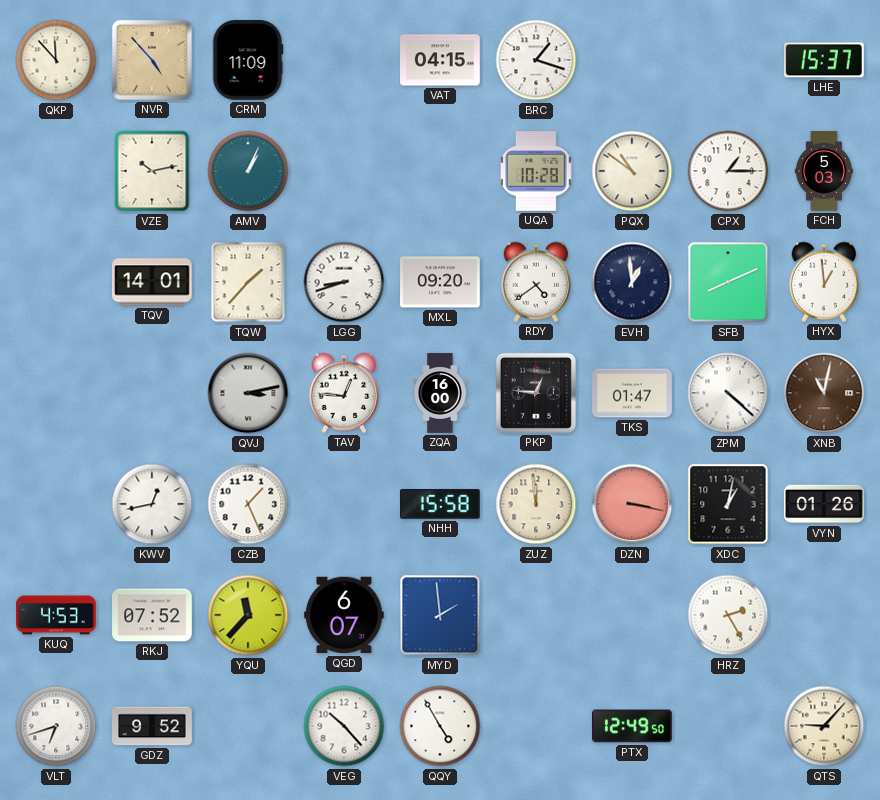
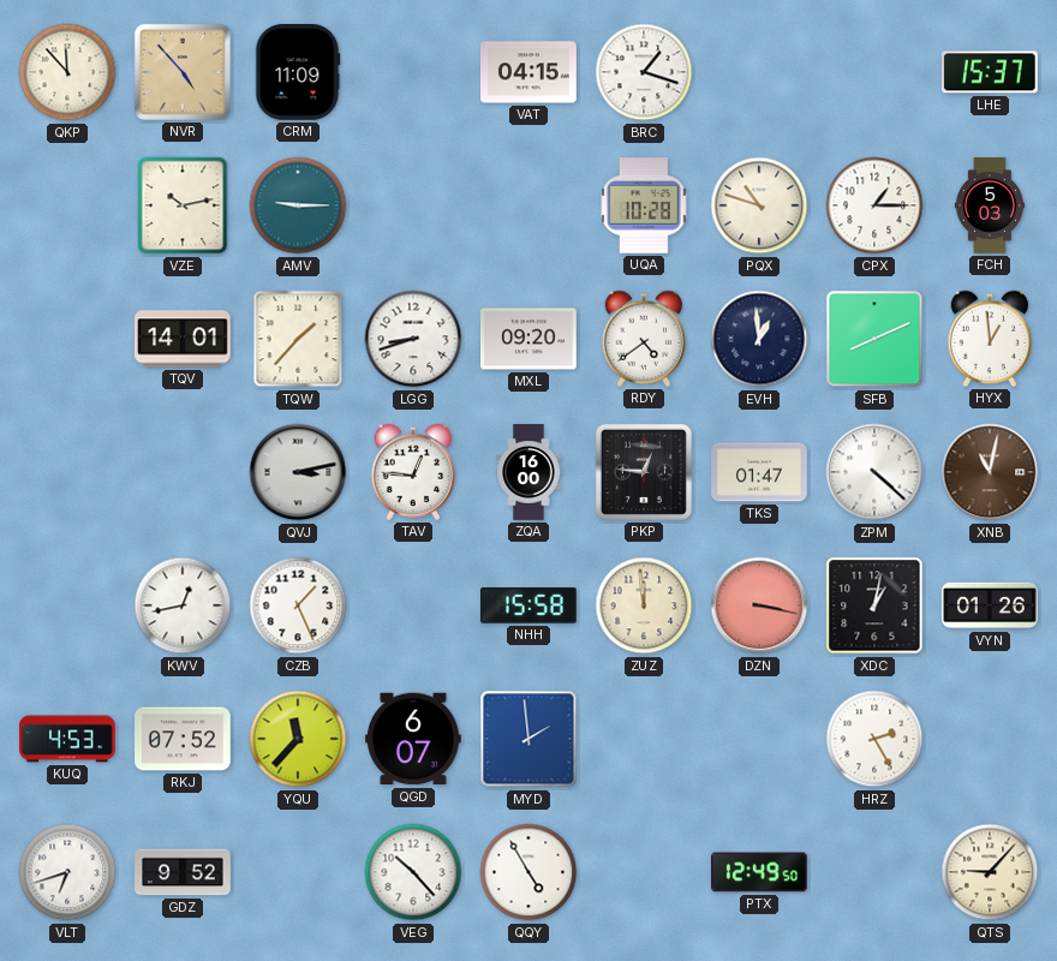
AMV: 1:04 -> 9:15 (298, 205)
PQX: 10:51 -> 10:48 (759, 205)
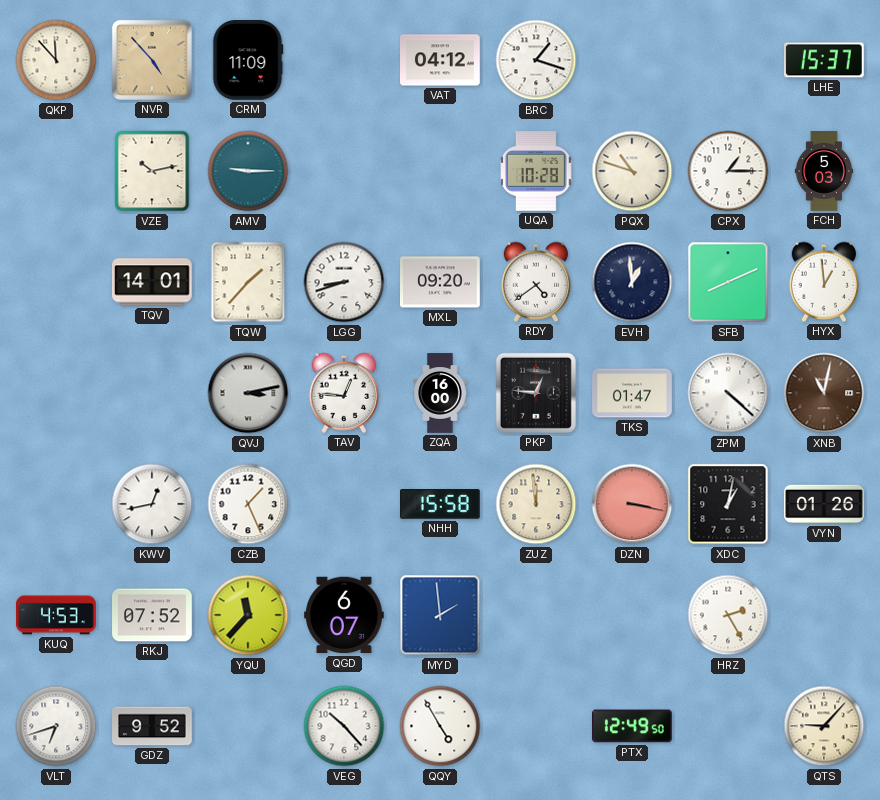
VAT: 04:15 -> 04:12 (440, 60)
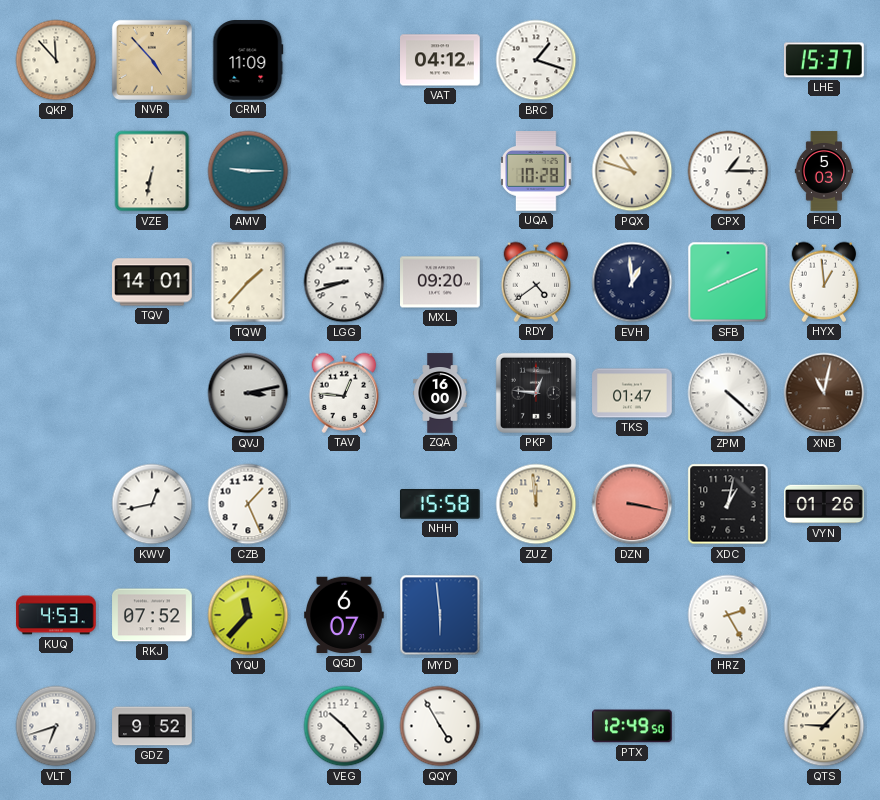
VZE: 10:13 -> 6:32 (152, 171)
MYD: 1:59 -> 5:59 (440, 615)
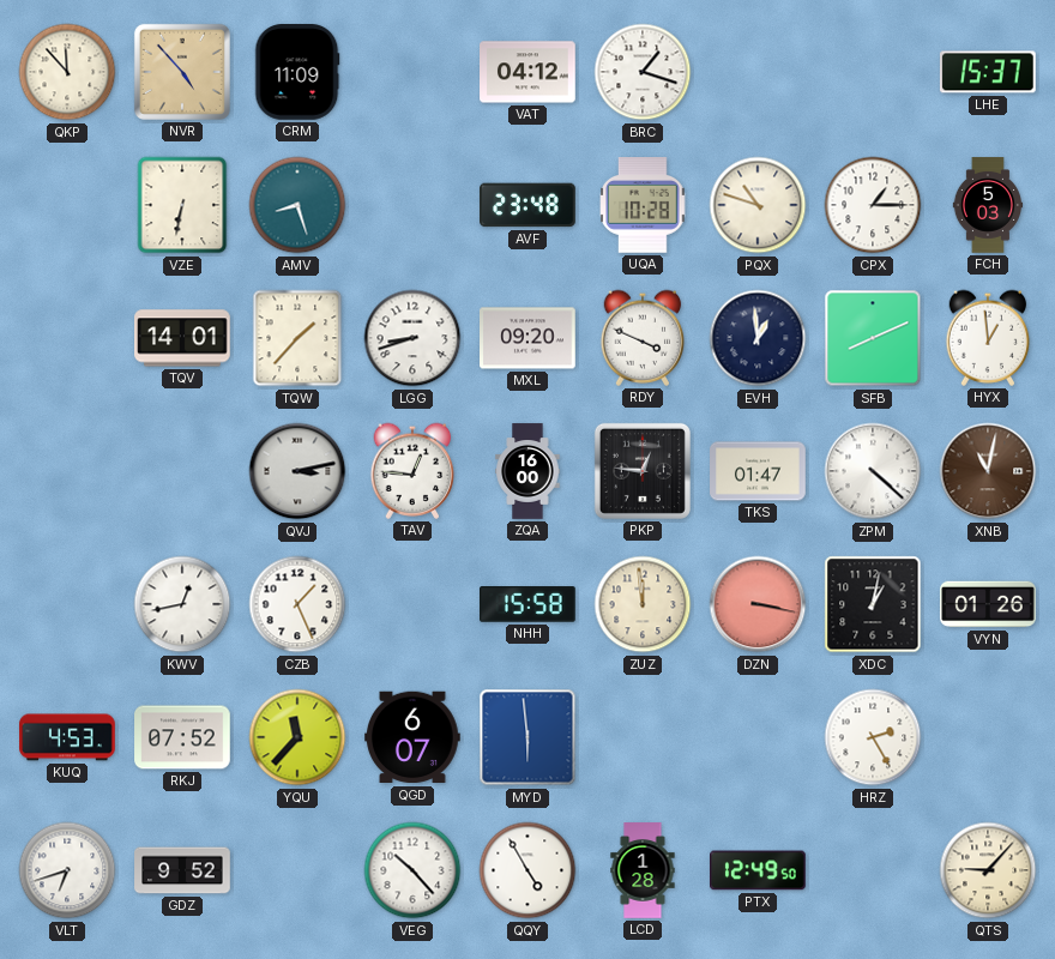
AMV: 9:15 -> 8:27 (297, 205)
AVF: none -> 23:48 (529, 205)
RDY: 4:39 -> 3:49 (643, 338)
LCD: none -> 1:28 (643, 870)
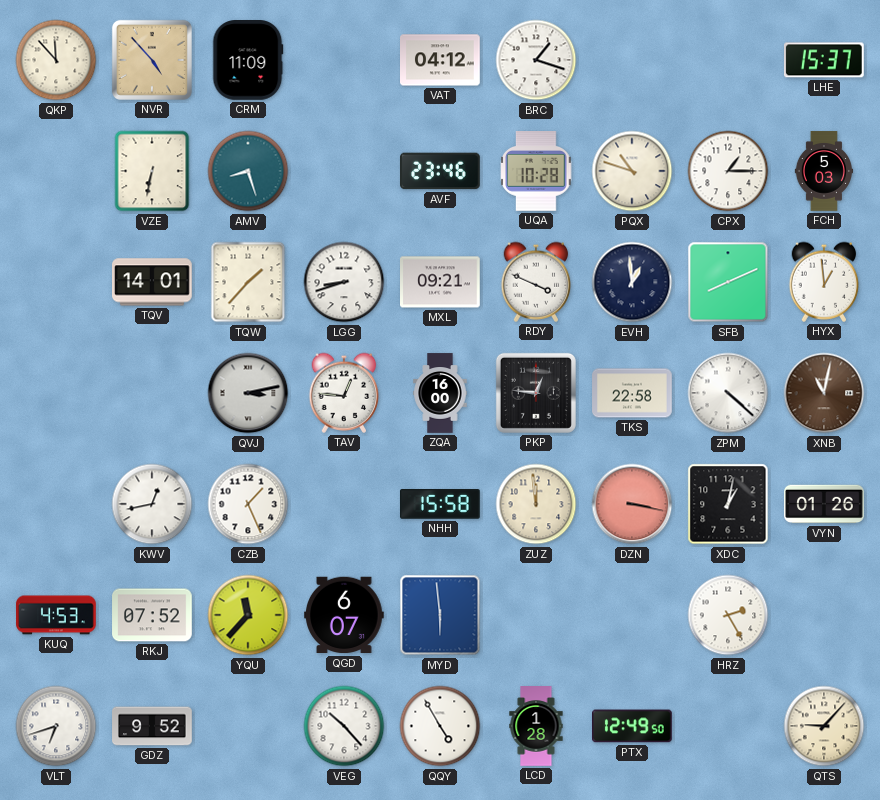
AVF: 23:48 -> 23:46 (441, 171)
MXL: 09:20 -> 09:21 (441, 282)
TKS: 01:47 -> 22:58 (632, 393)
